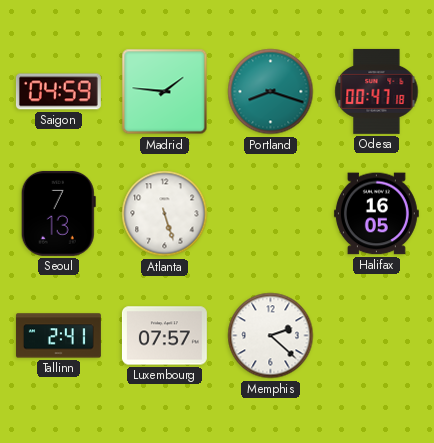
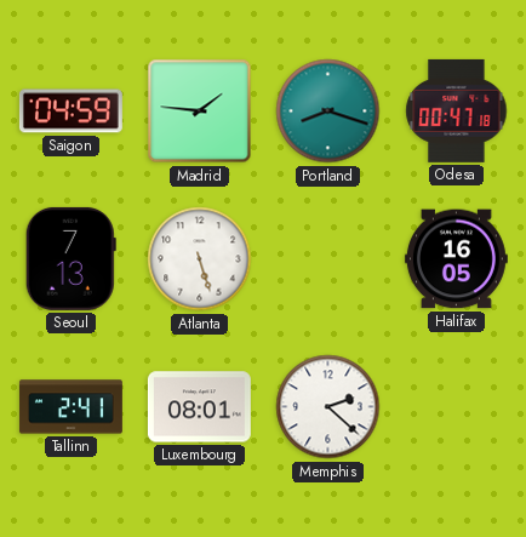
Luxembourg: 07:57 -> 08:01 (199, 407)
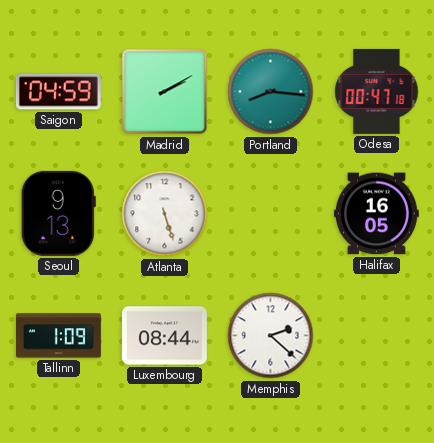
Madrid: 1:46 -> 2:10 (165, 92)
Portland: 8:18 -> 8:16 (271, 92)
Seoul: 7:13 -> 9:13 (58, 213)
Tallinn: 2:41 -> 1:09 (58, 336)
Luxembourg: 08:01 -> 08:44 (164, 336)
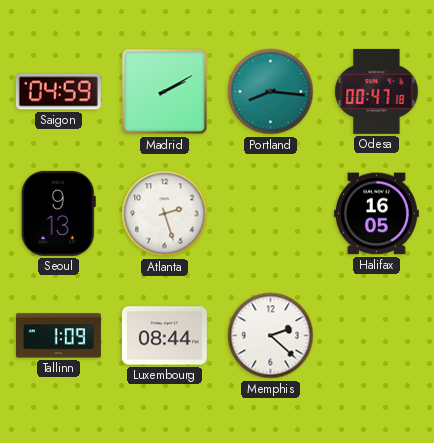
Atlanta: 5:27 -> 2:27 (165, 214)
